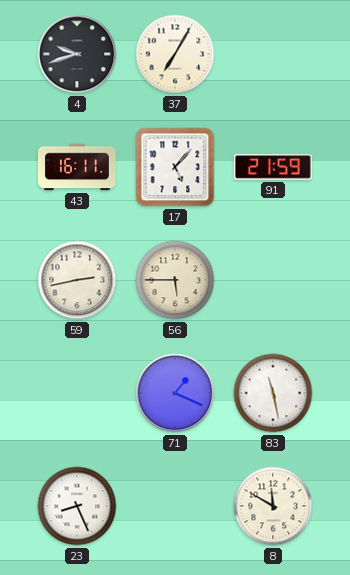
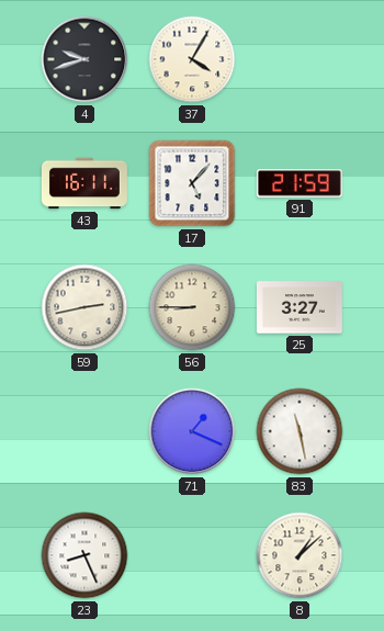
37: 7:05 -> 4:05 (192, 59)
56: 5:45 -> 8:45 (192, 307)
25: none -> 3:27 (300, 307)
8: 11:50 -> 1:08 (300, 555)
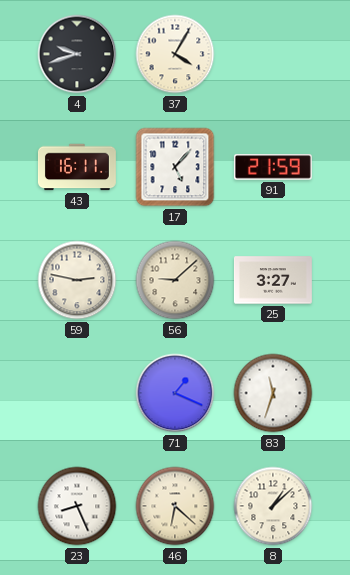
59: 2:43 -> 2:47 (77, 280)
56: 8:45 -> 9:08 (175, 280)
83: 11:28 -> 11:33 (273, 393)
46: none -> 6:22 (175, 506)
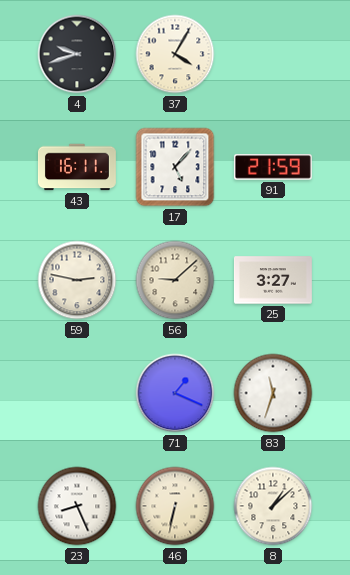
46: 6:22 -> 6:32 (175, 506)
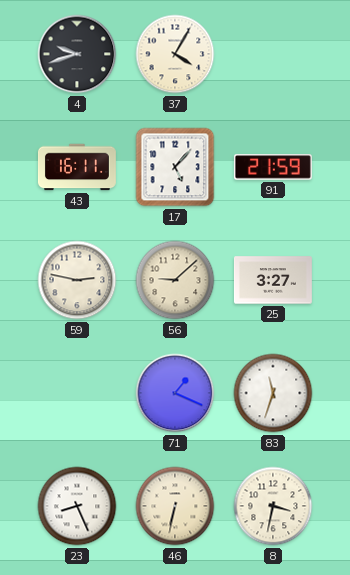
8: 1:08 -> 3:32 (273, 506)
